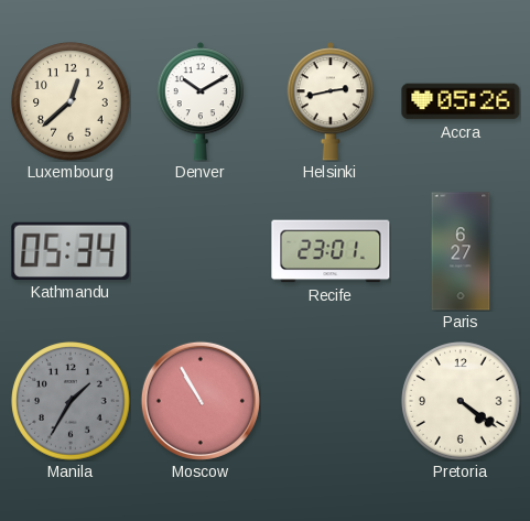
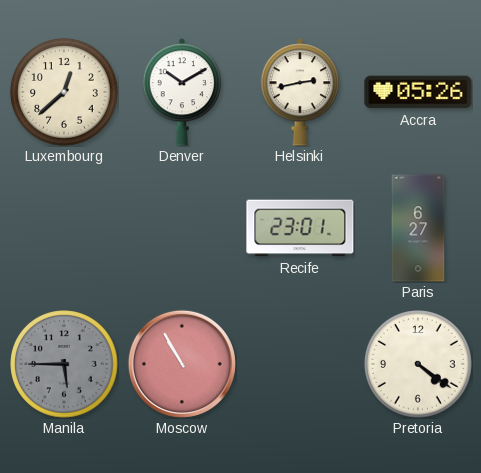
Kathmandu: 05:34 -> none (71, 251)
Manila: 1:35 -> 5:45 (64, 364)
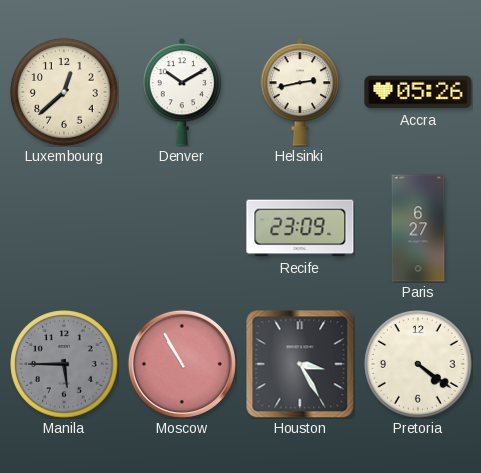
Recife: 23:01 -> 23:09 (300, 228)
Houston: none -> 3:25 (300, 364)
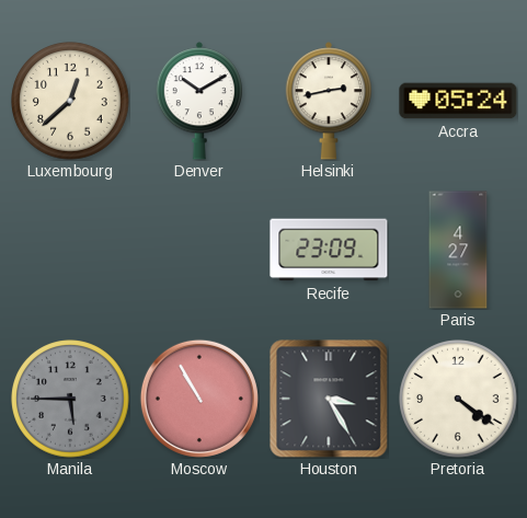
Accra: 05:26 -> 05:24 (458, 101)
Paris: 6:27 -> 4:27 (458, 250)
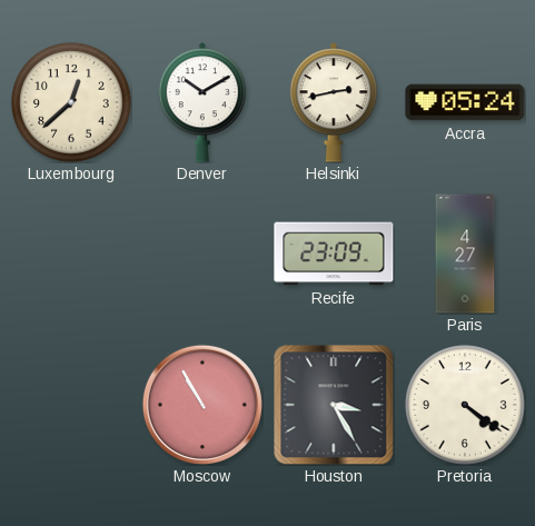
Manila: 5:45 -> none (70, 399)
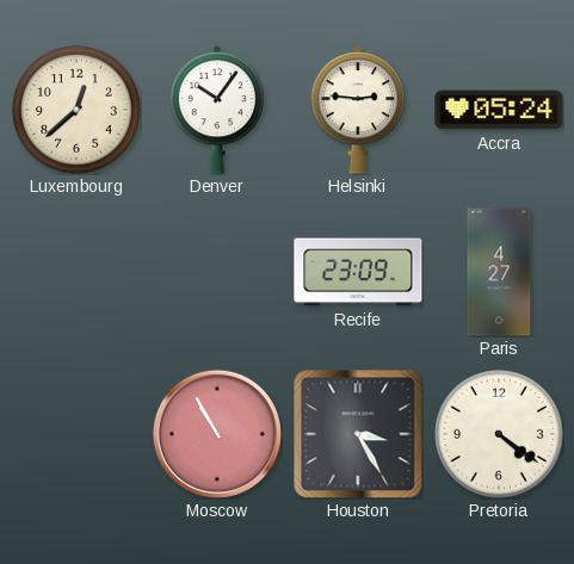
Denver: 10:10 -> 10:06 (216, 110)
Helsinki: 2:43 -> 2:46 (357, 110)
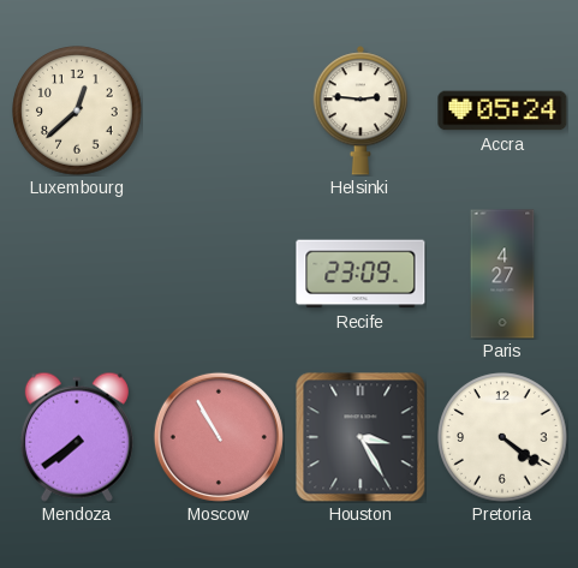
Denver: 10:06 -> none (216, 110)
Mendoza: none -> 7:39 (77, 437)
